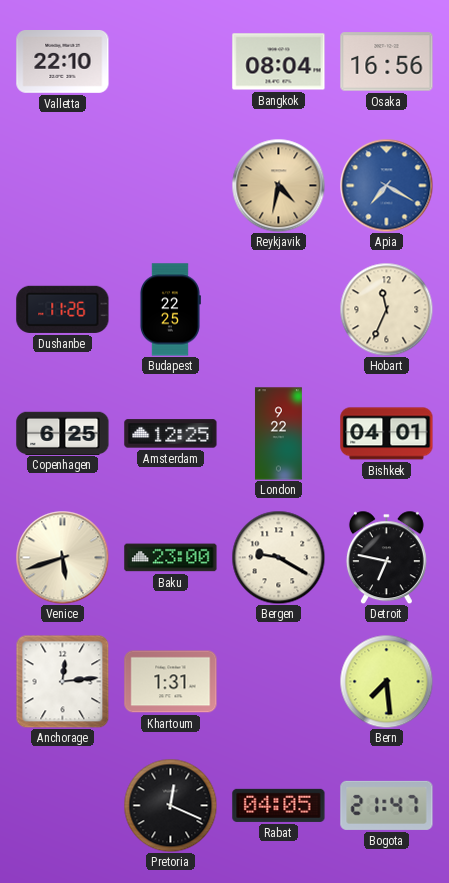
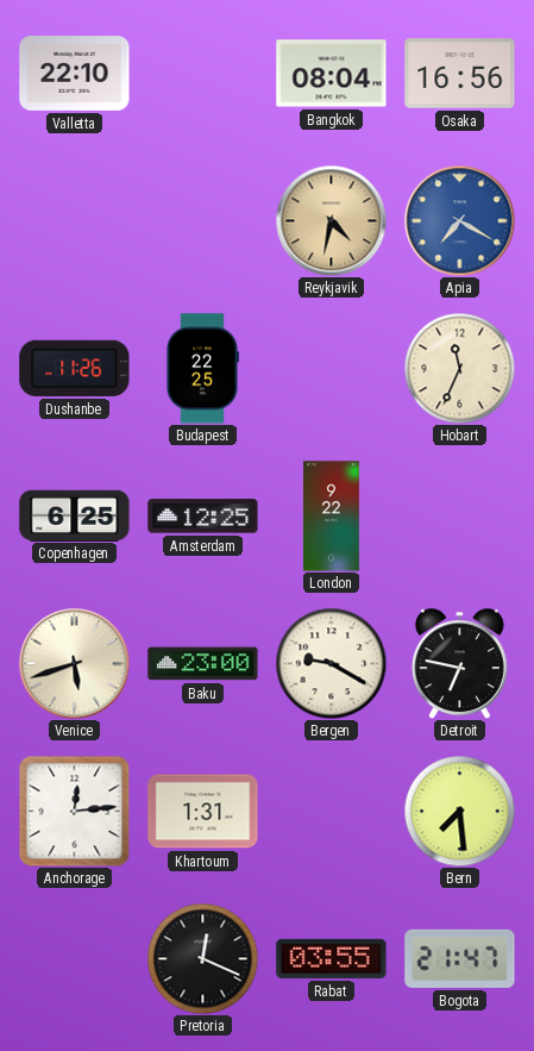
Bishkek: 04:01 -> none (387, 434)
Rabat: 04:05 -> 03:55 (332, 958)
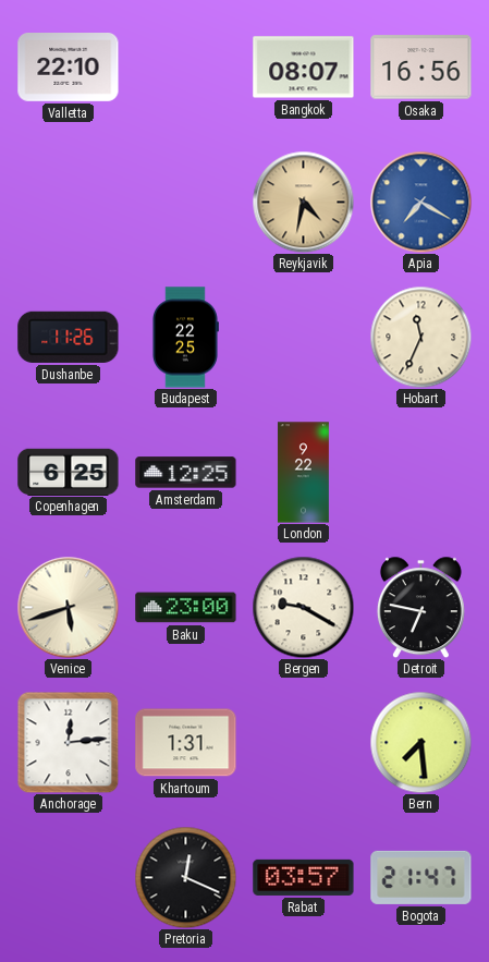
Bangkok: 08:04 -> 08:07 (304, 68)
Rabat: 03:55 -> 03:57 (304, 877)
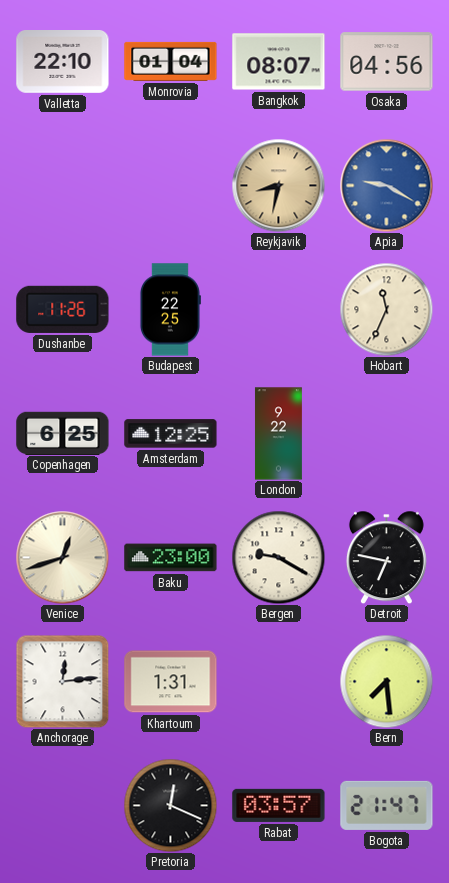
Monrovia: none -> 01:04 (171, 61)
Osaka: 16:56 -> 04:56 (387, 62)
Reykjavik: 4:32 -> 8:32 (278, 185)
Apia: 7:20 -> 9:20 (386, 185)
Venice: 5:42 -> 12:42 (62, 557)
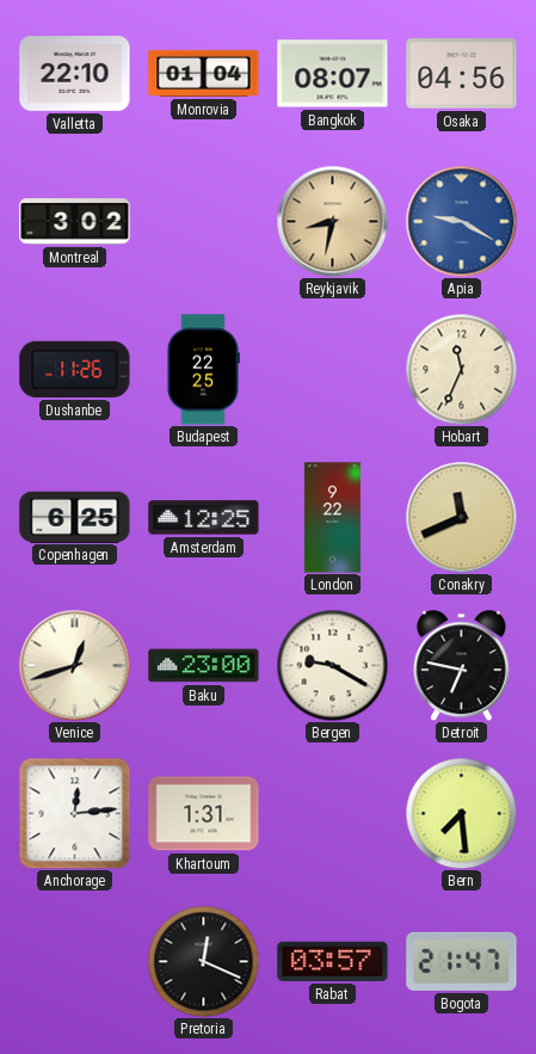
Montreal: none -> 3:02 (75, 222)
Conakry: none -> 11:41 (461, 517)
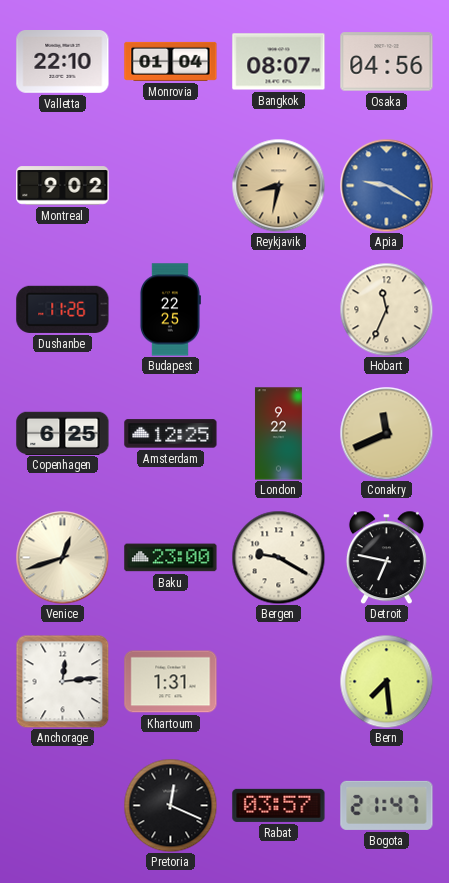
Montreal: 3:02 -> 9:02 (63, 186)
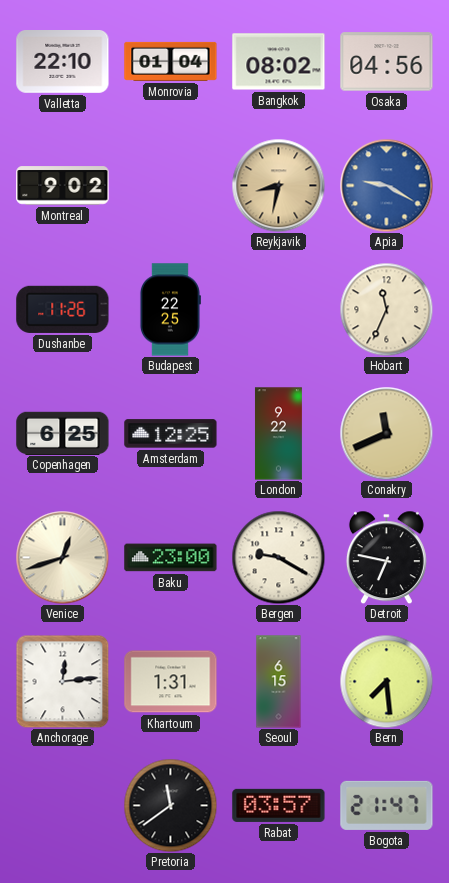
Bangkok: 08:07 -> 08:02 (279, 62)
Seoul: none -> 6:15 (279, 682)
Pretoria: 12:19 -> 11:39 (170, 805)
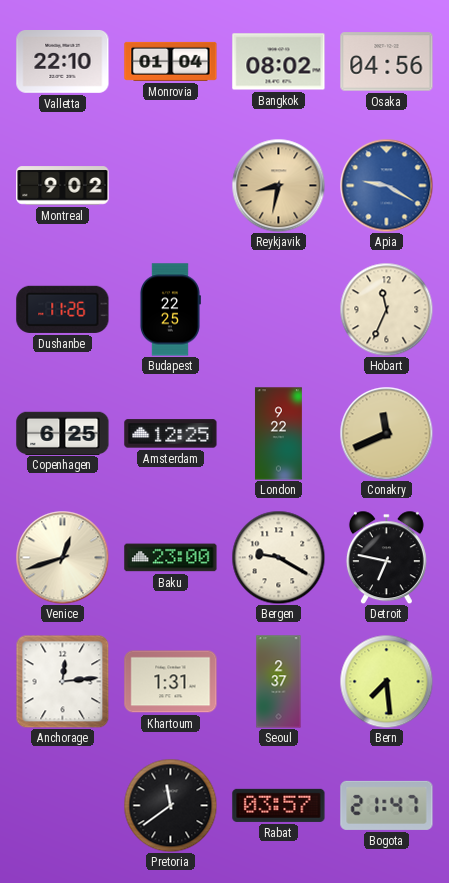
Seoul: 6:15 -> 2:37 (279, 682)
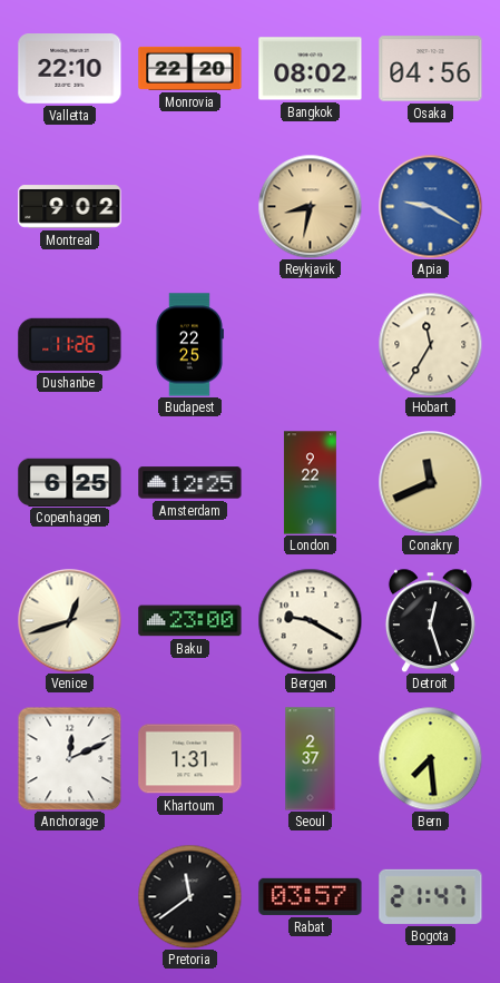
Monrovia: 01:04 -> 22:20 (190, 68)
Hobart: 11:34 -> 11:35 (430, 344)
Detroit: 6:47 -> 12:27 (430, 620)
Anchorage: 12:14 -> 12:11 (69, 758)
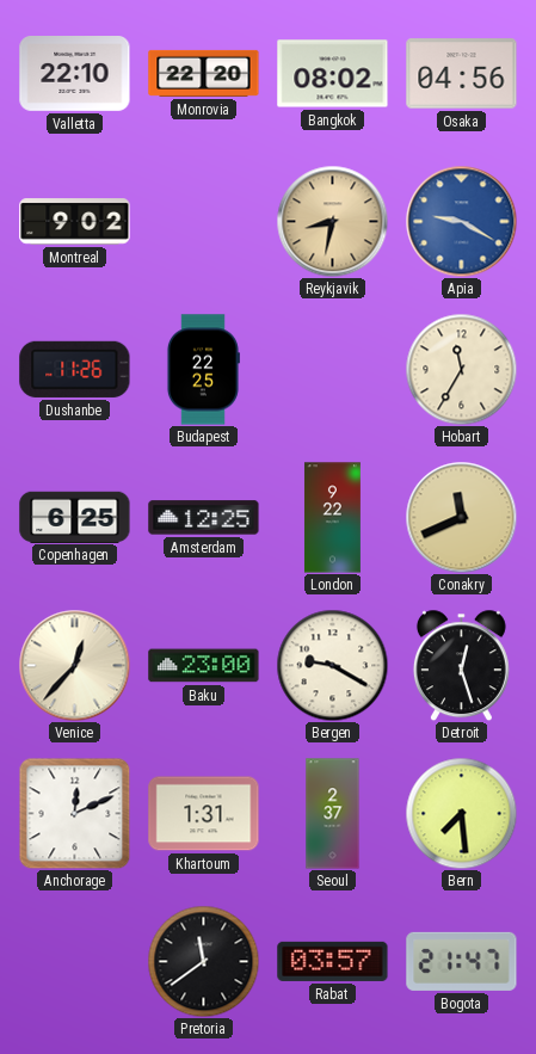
Venice: 12:42 -> 12:37 (74, 665)
